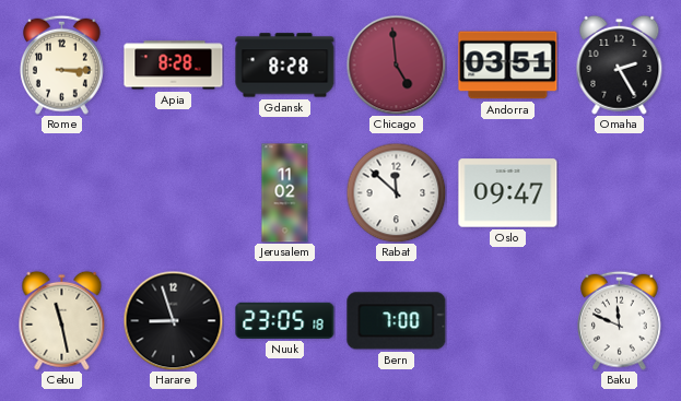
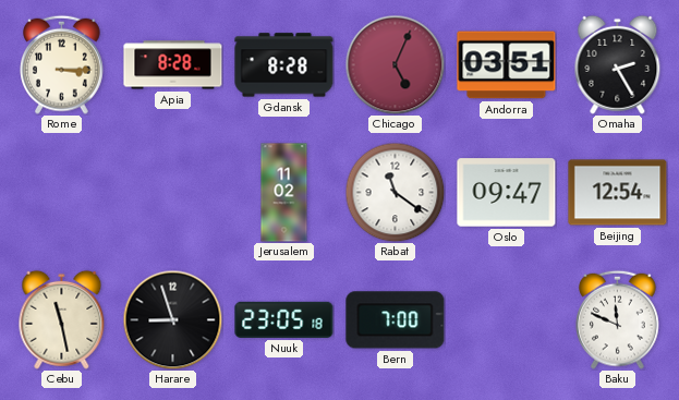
Chicago: 4:59 -> 5:04 (395, 64)
Rabat: 11:52 -> 11:21 (395, 192)
Beijing: none -> 12:54 (618, 193)
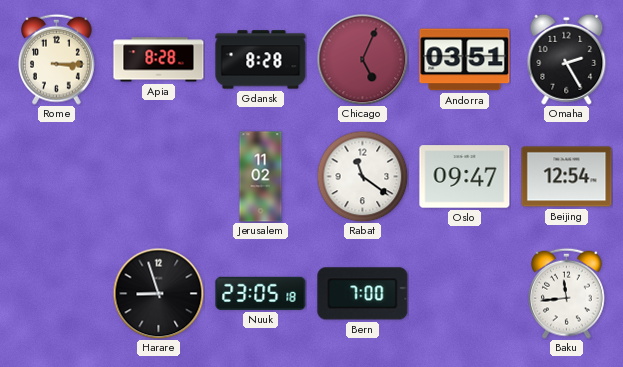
Cebu: 11:28 -> none (62, 319)
Baku: 11:49 -> 11:44 (567, 293)
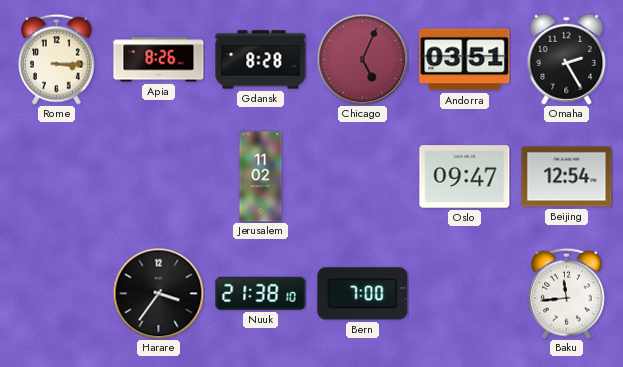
Apia: 8:28 -> 8:26 (159, 60)
Rabat: 11:21 -> none (362, 176)
Harare: 8:57 -> 3:36 (158, 293)
Nuuk: 23:05 -> 21:38 (261, 293)
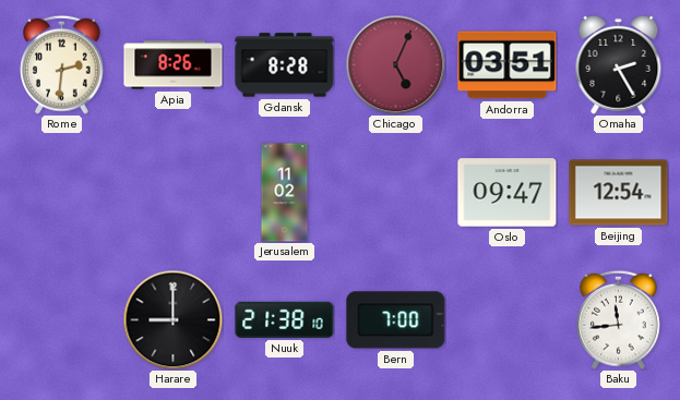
Rome: 3:15 -> 2:31 (62, 64)
Harare: 3:36 -> 9:00 (172, 319)
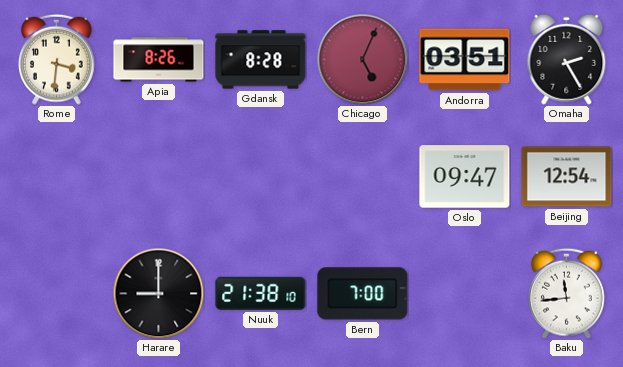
Rome: 2:31 -> 3:31 (57, 59)
Jerusalem: 11:02 -> none (285, 193)
